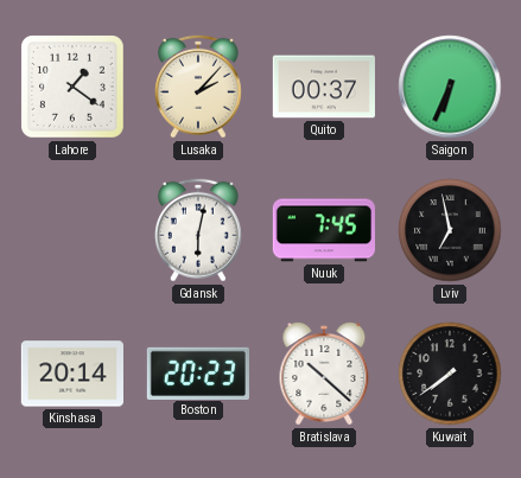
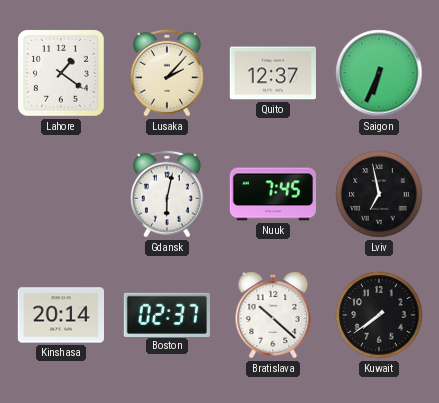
Quito: 00:37 -> 12:37 (272, 73)
Boston: 20:23 -> 02:37 (167, 314)
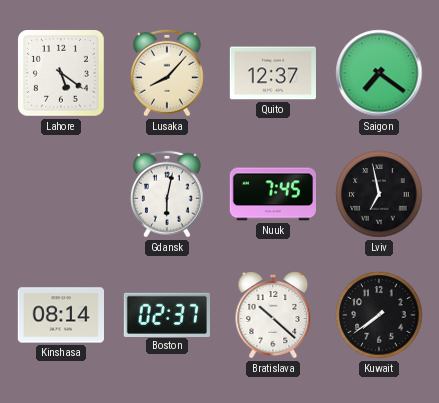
Lahore: 1:21 -> 5:21 (62, 74)
Lusaka: 2:07 -> 8:07 (167, 73)
Saigon: 6:34 -> 7:21 (379, 73)
Kinshasa: 20:14 -> 08:14 (60, 315)
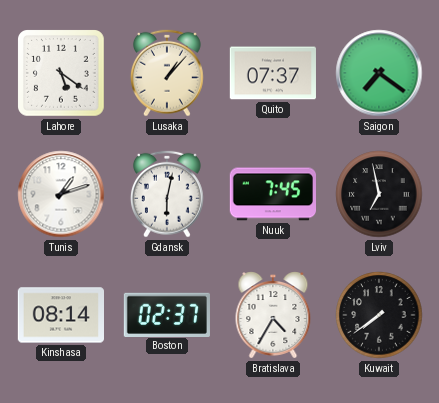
Lusaka: 8:07 -> 1:07 (167, 73)
Quito: 12:37 -> 07:37 (272, 73)
Tunis: none -> 1:12 (61, 194)
Bratislava: 10:22 -> 4:35 (273, 315)
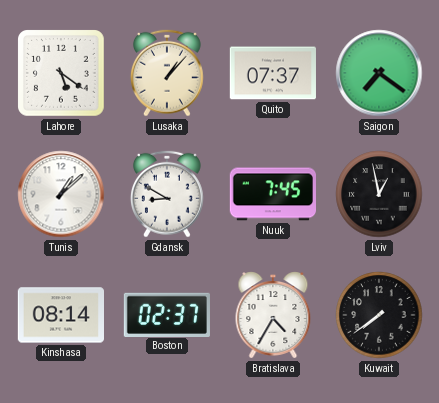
Tunis: 1:12 -> 1:08 (61, 194)
Gdansk: 6:02 -> 8:50 (167, 194)
Lviv: 6:58 -> 12:58 (379, 194)
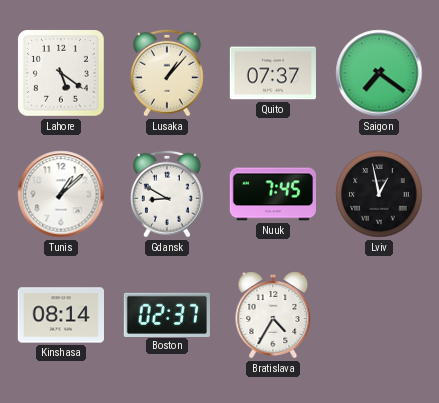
Kuwait: 7:39 -> none (379, 315)
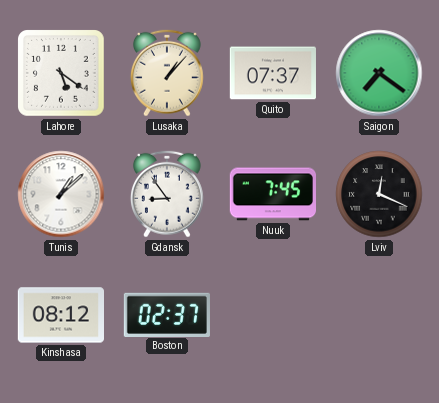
Gdansk: 8:50 -> 8:54 (167, 194)
Lviv: 12:58 -> 12:19 (379, 194)
Kinshasa: 08:14 -> 08:12 (60, 315)
Bratislava: 4:35 -> none (273, 315)
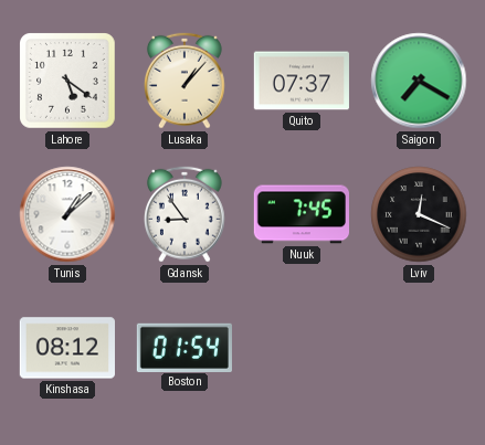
Saigon: 7:21 -> 7:20 (419, 81)
Boston: 02:37 -> 01:54 (184, 347)
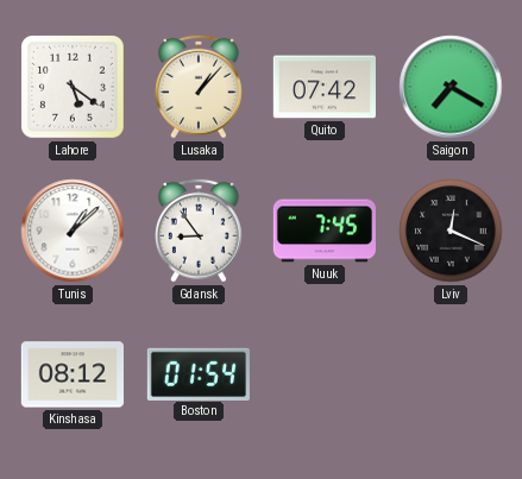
Quito: 07:37 -> 07:42 (323, 87)
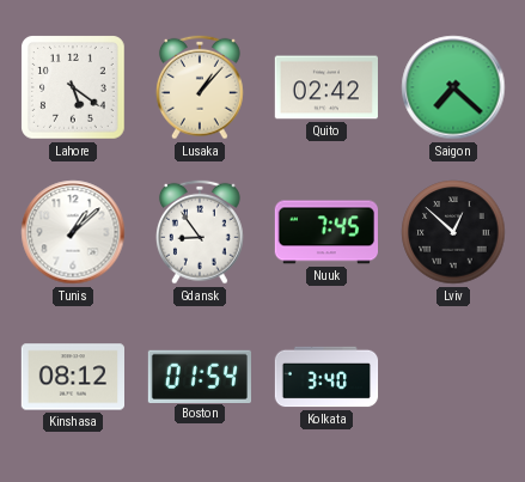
Quito: 07:42 -> 02:42 (325, 87)
Saigon: 7:20 -> 7:22 (453, 87)
Lviv: 12:19 -> 12:52 (453, 232)
Kolkata: none -> 3:40 (326, 377)
